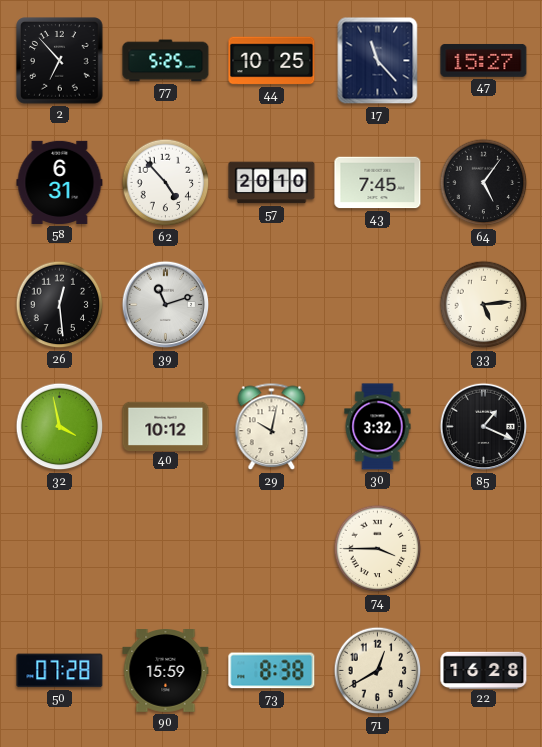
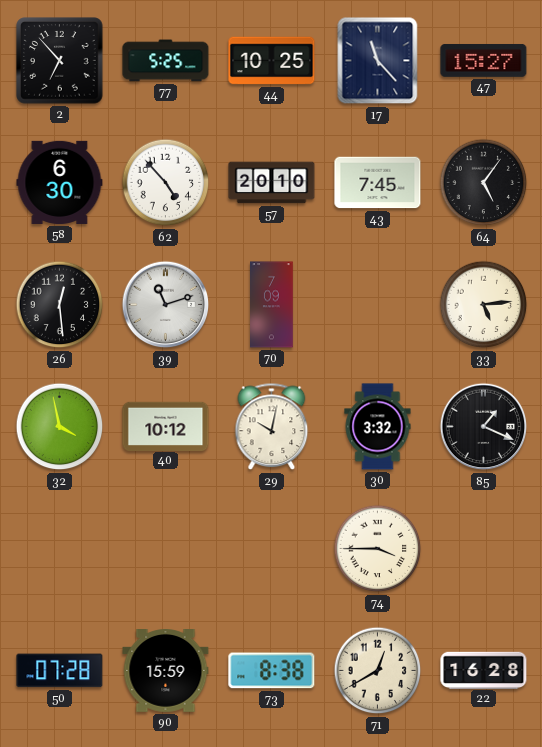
58: 6:31 -> 6:30 (60, 182)
70: none -> 7:09 (272, 305)
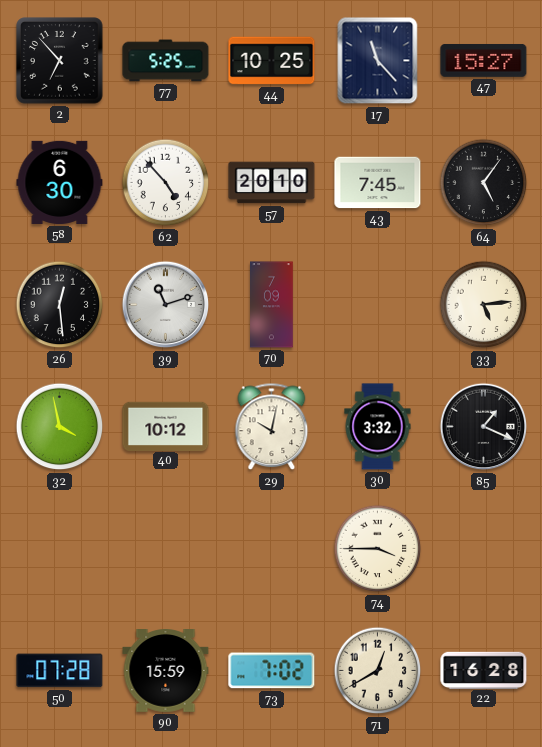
73: 8:38 -> 7:02 (272, 671)
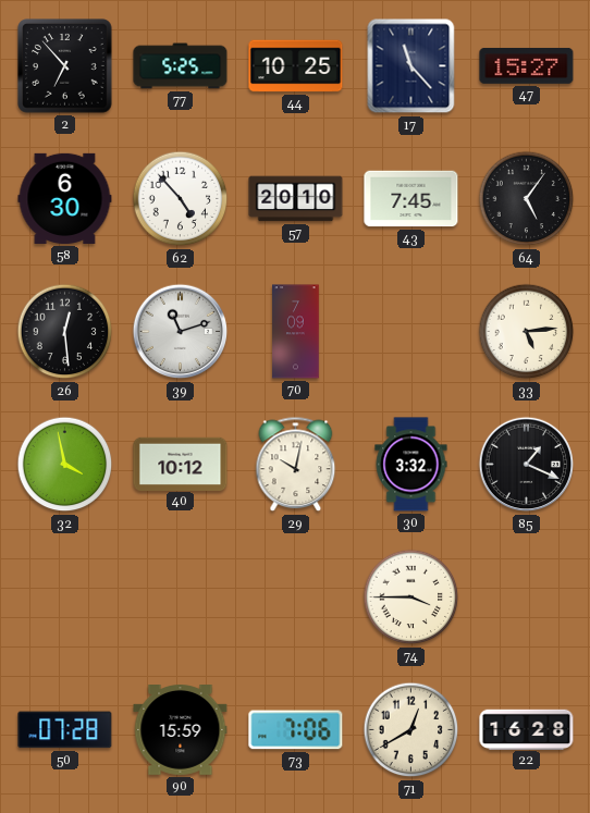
73: 7:02 -> 7:06 (296, 730)
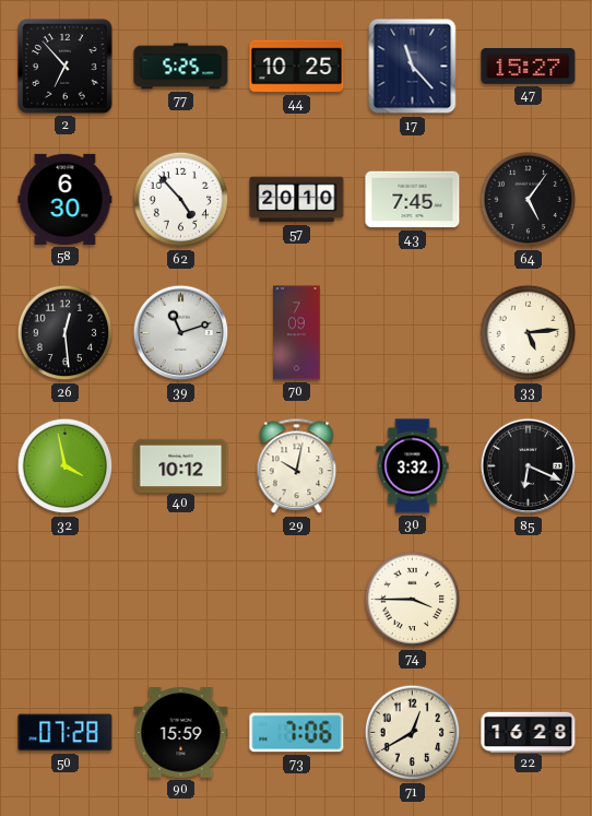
85: 1:19 -> 6:19 (529, 466)
